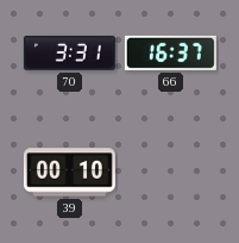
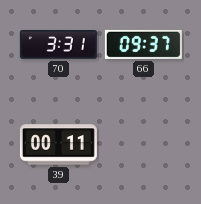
66: 16:37 -> 09:37 (143, 44)
39: 00:10 -> 00:11 (58, 145)
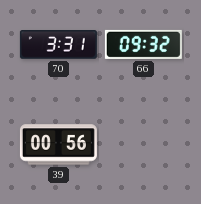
66: 09:37 -> 09:32 (143, 44)
39: 00:11 -> 00:56 (58, 145)
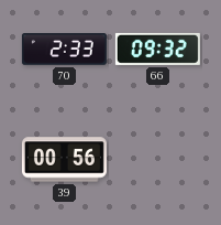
70: 3:31 -> 2:33 (64, 50)
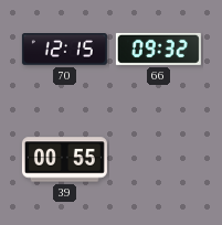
70: 2:33 -> 12:15 (64, 50)
39: 00:56 -> 00:55 (64, 160)
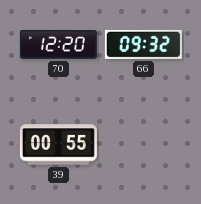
70: 12:15 -> 12:20 (58, 45)
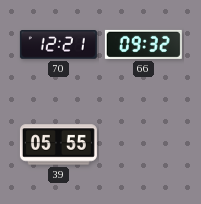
70: 12:20 -> 12:21 (58, 45)
39: 00:55 -> 05:55 (58, 145)
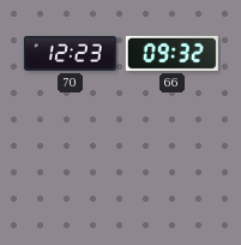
70: 12:21 -> 12:23 (70, 54)
39: 05:55 -> none (58, 145)
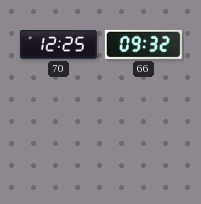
70: 12:23 -> 12:25 (58, 45)
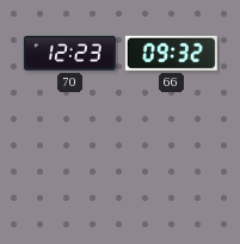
70: 12:25 -> 12:23 (69, 54)
